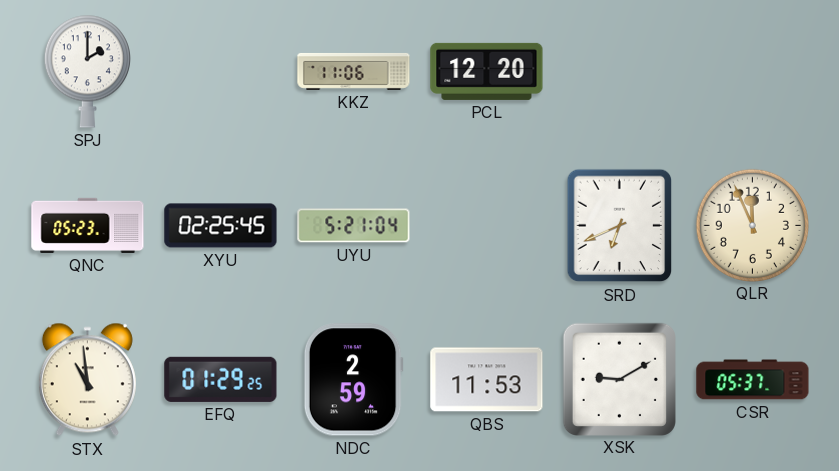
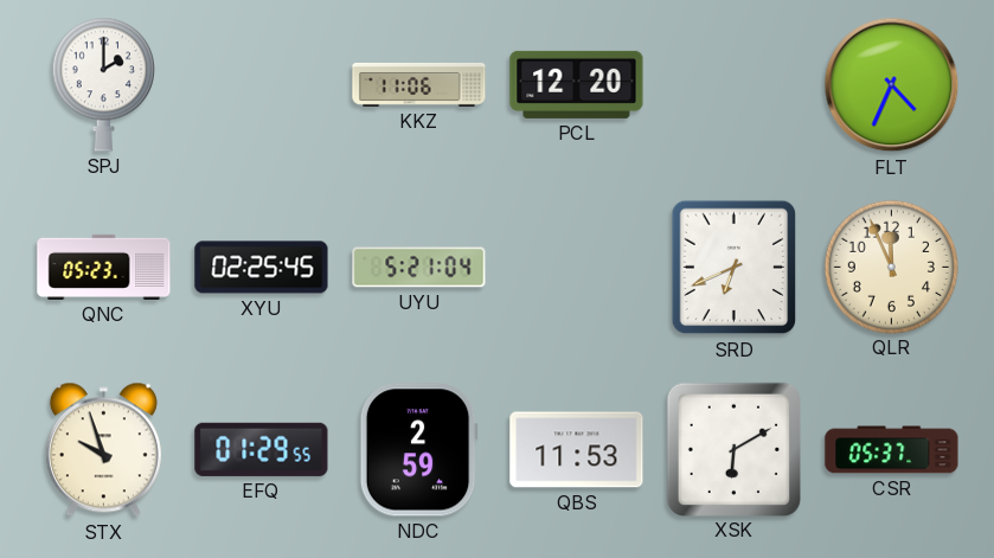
FLT: none -> 4:34 (892, 85)
STX: 10:59 -> 9:57 (103, 450)
EFQ: 01:29:25 -> 01:29:55 (262, 449)
XSK: 9:10 -> 6:10 (733, 449)
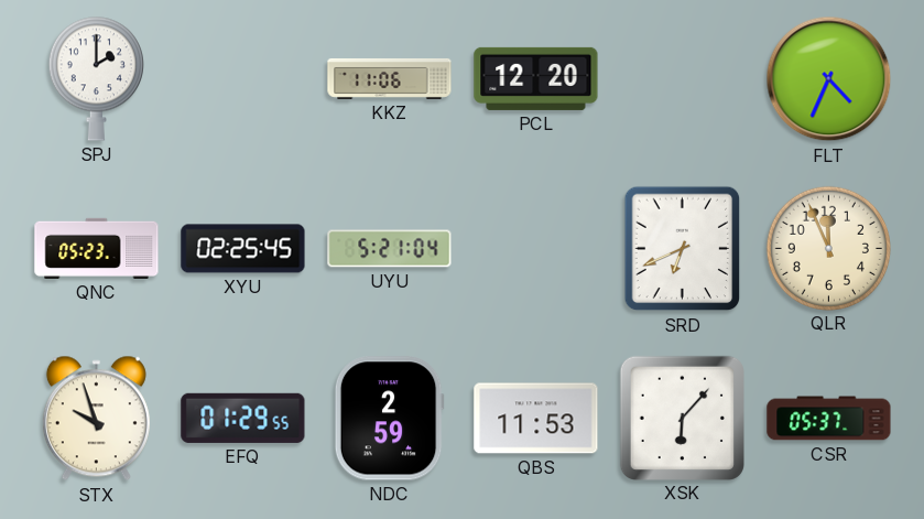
XSK: 6:10 -> 6:07 (682, 418)
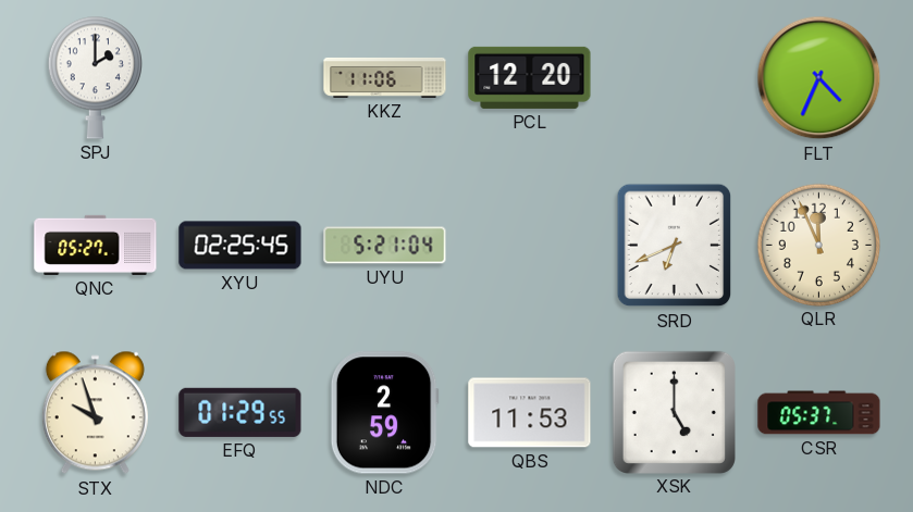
QNC: 05:23 -> 05:27 (96, 245)
XSK: 6:07 -> 5:00 (674, 412)
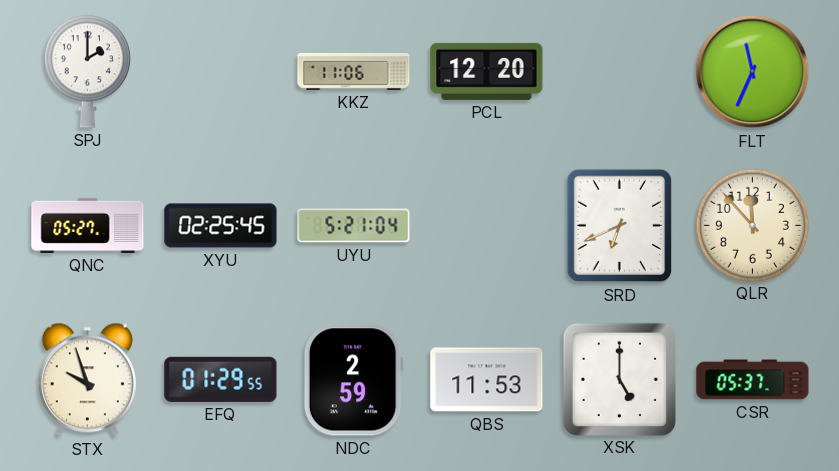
FLT: 4:34 -> 11:34 (753, 72)
QLR: 11:56 -> 11:53 (752, 225)
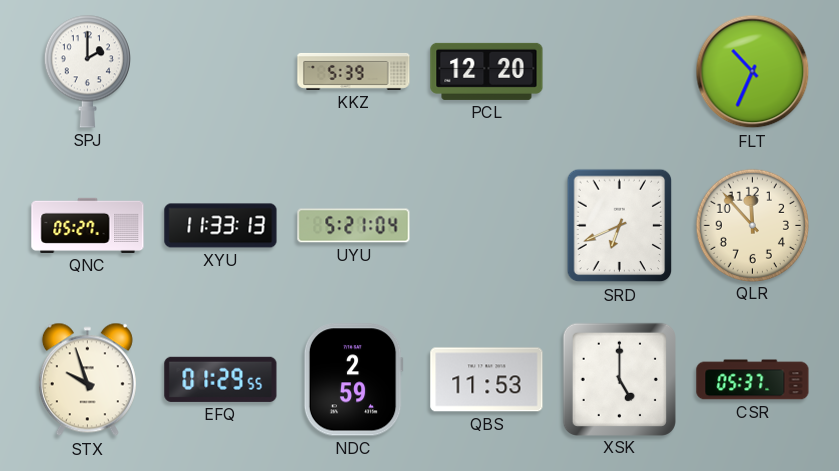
KKZ: 11:06 -> 5:39 (354, 71)
FLT: 11:34 -> 10:34 (753, 72)
XYU: 02:25 -> 11:33 (221, 226)
